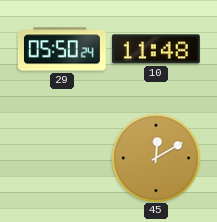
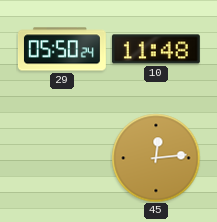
45: 12:10 -> 12:14 (156, 158)
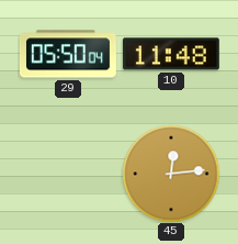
29: 05:50:24 -> 05:50:04 (68, 54)
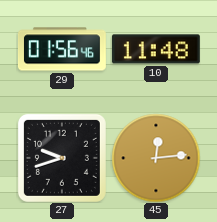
29: 05:50 -> 01:56 (62, 49)
27: none -> 9:42 (62, 158)
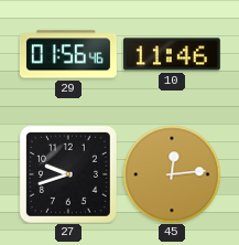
10: 11:48 -> 11:46 (172, 54)
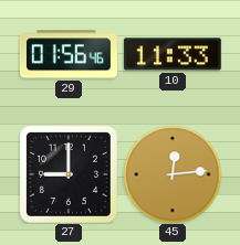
10: 11:46 -> 11:33 (173, 54)
27: 9:42 -> 9:00 (69, 174)
